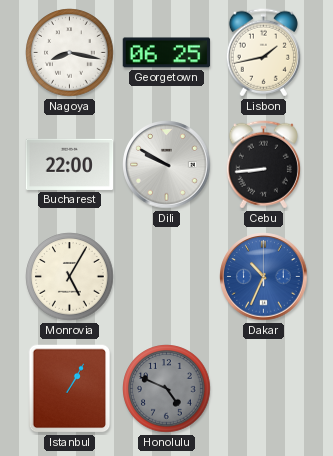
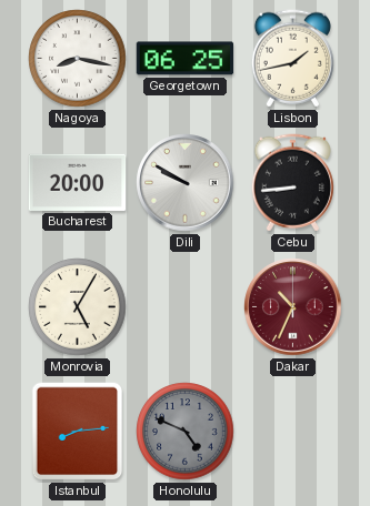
Bucharest: 22:00 -> 20:00 (78, 182)
Dakar dial: blue -> burgundy (293, 307)
Istanbul: 1:05 -> 8:14 (78, 432)
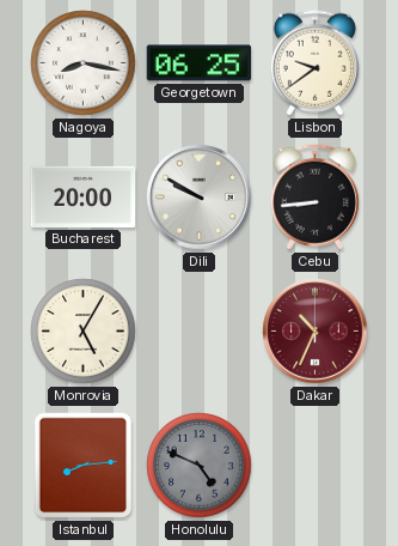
Lisbon: 1:43 -> 9:39 (314, 63)
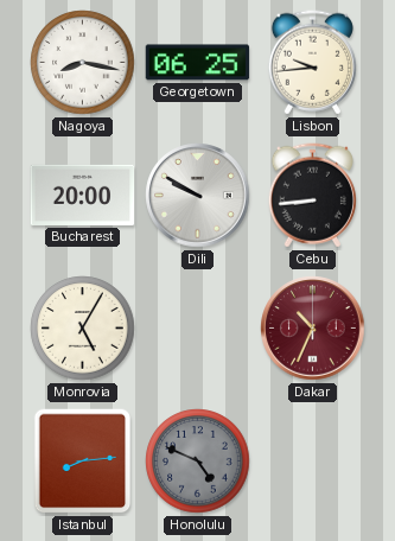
Lisbon: 9:39 -> 9:44 (312, 63)
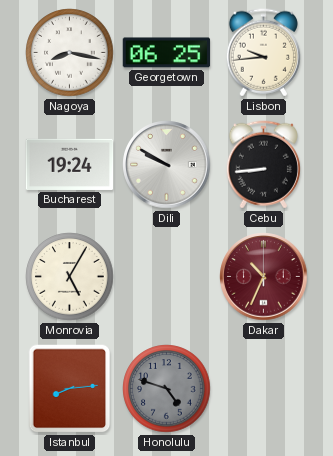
Bucharest: 20:00 -> 19:24 (70, 164)
Honolulu: 4:49 -> 4:48 (167, 389)
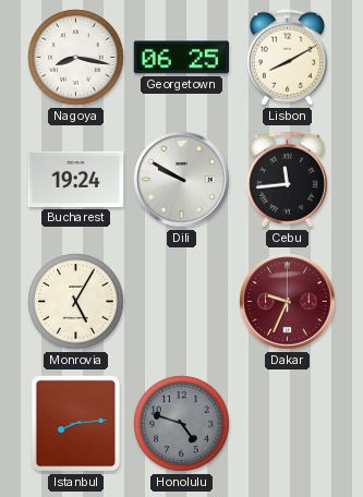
Lisbon: 9:44 -> 8:10 (287, 58)
Cebu: 8:44 -> 11:44 (287, 180)
Dakar: 10:34 -> 9:34 (288, 302)
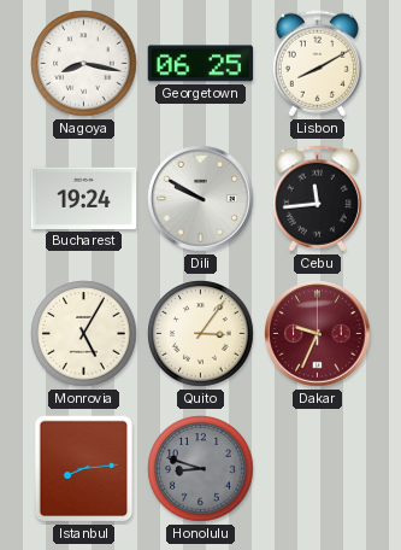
Quito: none -> 3:06 (201, 334)
Honolulu: 4:48 -> 8:48 (201, 469)
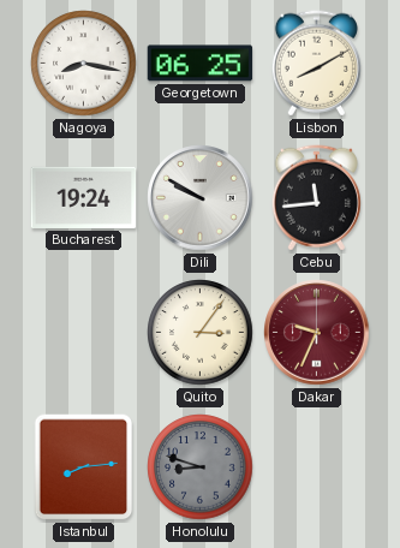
Monrovia: 5:05 -> none (84, 334)
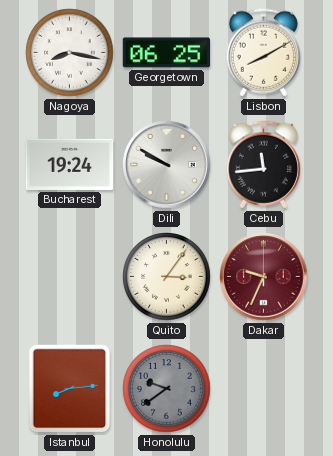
Honolulu: 8:48 -> 9:39 (167, 389)
